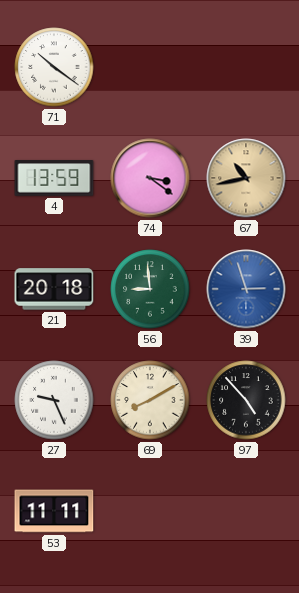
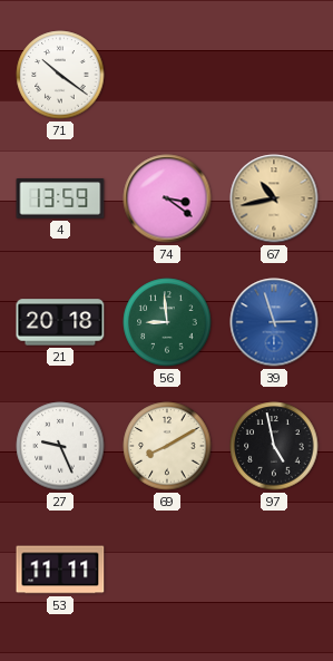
97: 4:53 -> 4:58 (274, 446)
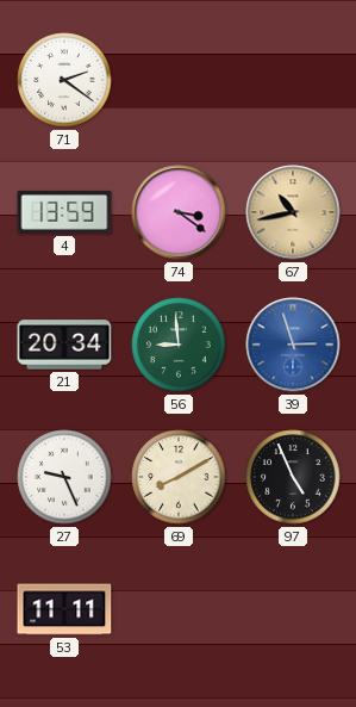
71: 10:21 -> 2:21 (64, 80)
21: 20:18 -> 20:34 (64, 345)
97: 4:58 -> 4:56 (293, 477)
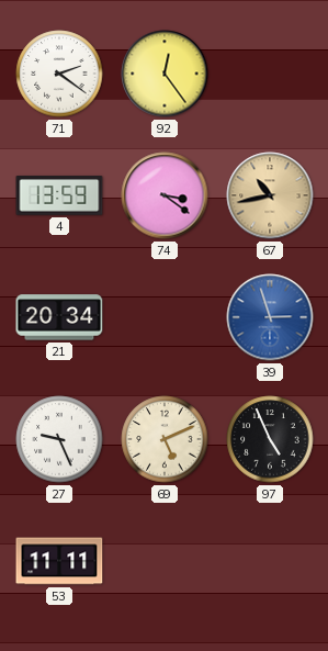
92: none -> 12:24 (165, 74)
56: 8:59 -> none (179, 345)
69: 8:10 -> 5:11 (165, 439)
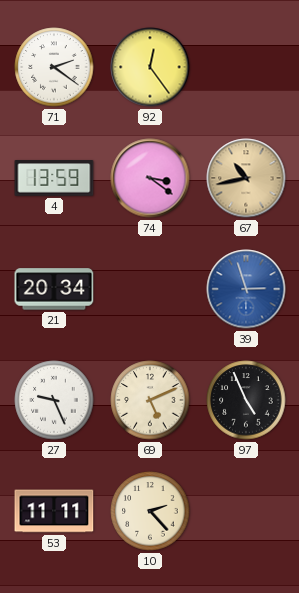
10: none -> 2:23 (150, 511)
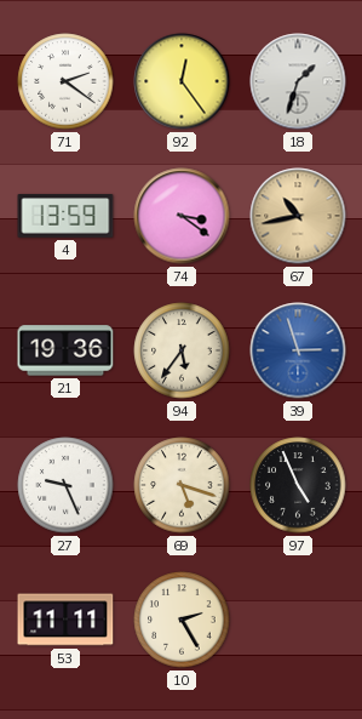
18: none -> 1:33 (298, 81)
21: 20:34 -> 19:36 (65, 350)
94: none -> 5:36 (182, 350)
69: 5:11 -> 5:18 (182, 485)
10: 2:23 -> 2:25 (182, 620)
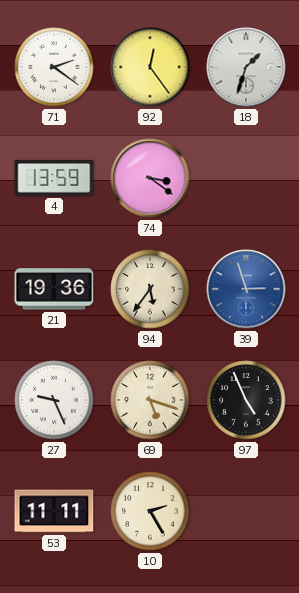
67: 10:43 -> none (298, 216)
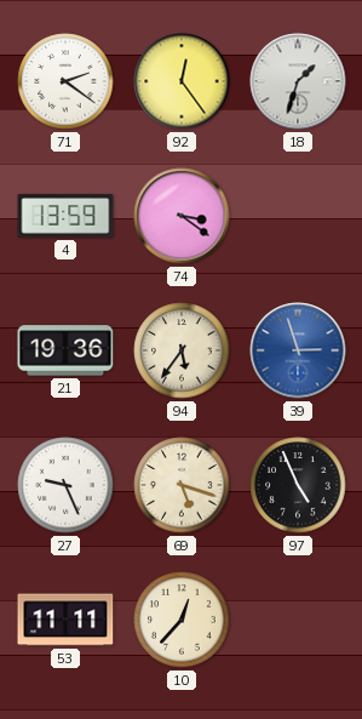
10: 2:25 -> 12:37 (182, 620)
